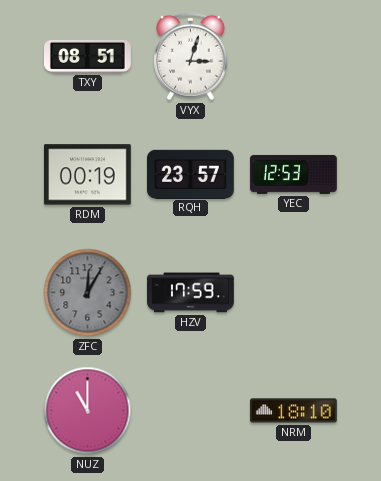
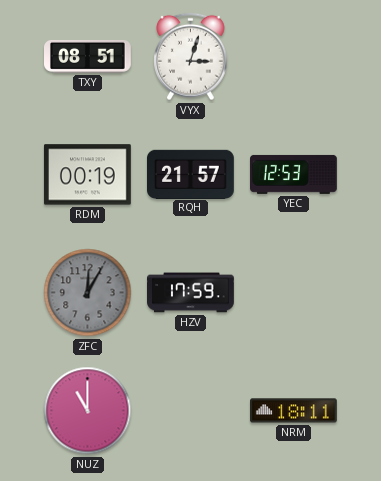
RQH: 23:57 -> 21:57 (191, 174)
NRM: 18:10 -> 18:11 (294, 411)
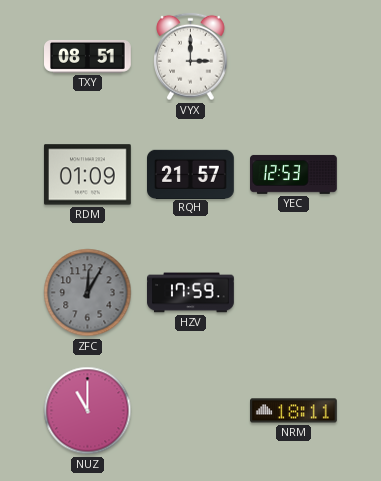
VYX: 3:03 -> 3:00 (191, 57)
RDM: 00:19 -> 01:09 (87, 175)
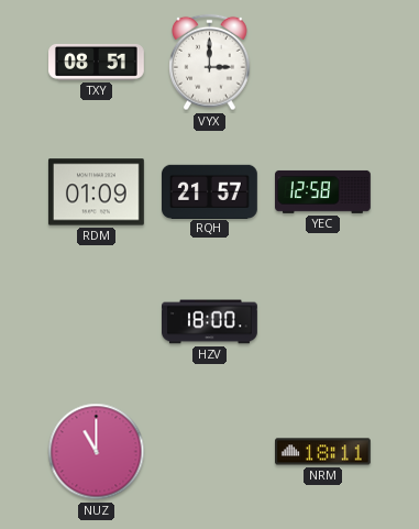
YEC: 12:53 -> 12:58 (323, 191)
ZFC: 12:05 -> none (88, 293)
HZV: 17:59 -> 18:00 (210, 322)
